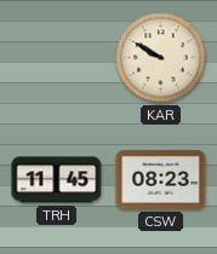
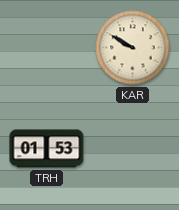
TRH: 11:45 -> 01:53 (47, 149)
CSW: 08:23 -> none (161, 180)
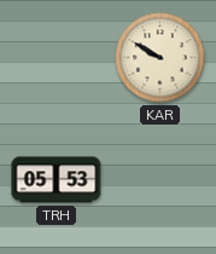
TRH: 01:53 -> 05:53 (57, 180)
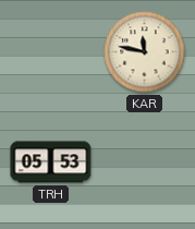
KAR: 9:50 -> 11:47 (145, 52)
